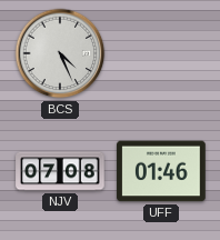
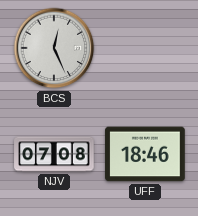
BCS: 4:26 -> 12:26 (54, 48)
UFF: 01:46 -> 18:46 (145, 154)
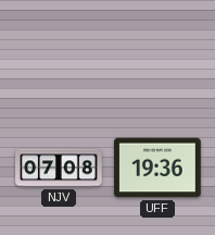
BCS: 12:26 -> none (54, 48)
UFF: 18:46 -> 19:36 (157, 168)
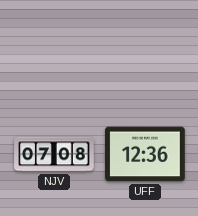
UFF: 19:36 -> 12:36 (145, 154)
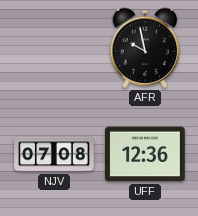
AFR: none -> 9:58 (145, 48)
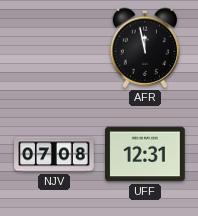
AFR: 9:58 -> 11:58 (145, 48)
UFF: 12:36 -> 12:31 (145, 154)
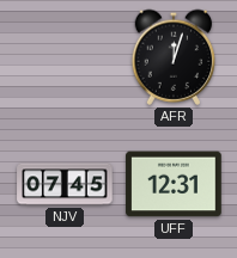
AFR: 11:58 -> 12:03 (174, 57)
NJV: 07:08 -> 07:45 (65, 184)
